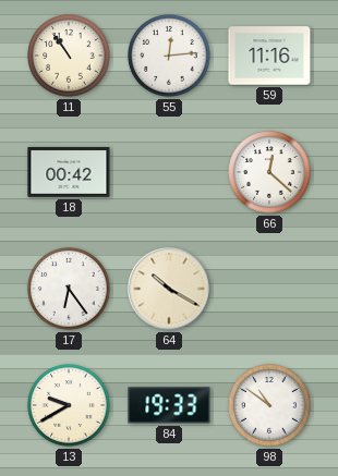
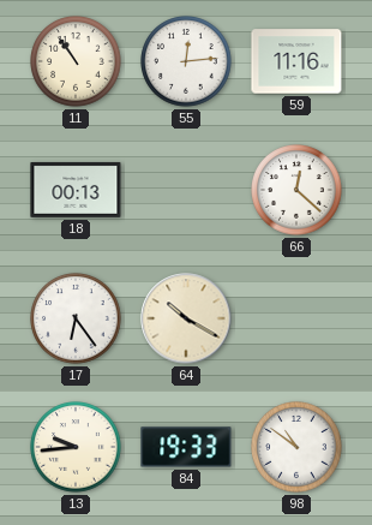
18: 00:42 -> 00:13 (76, 190)
13: 9:40 -> 9:44 (76, 447)
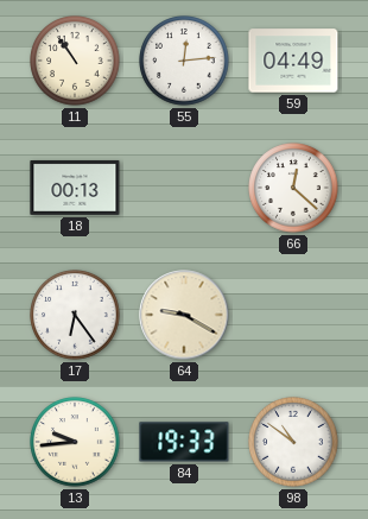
59: 11:16 -> 04:49 (293, 61)
64: 10:20 -> 9:20 (184, 315)
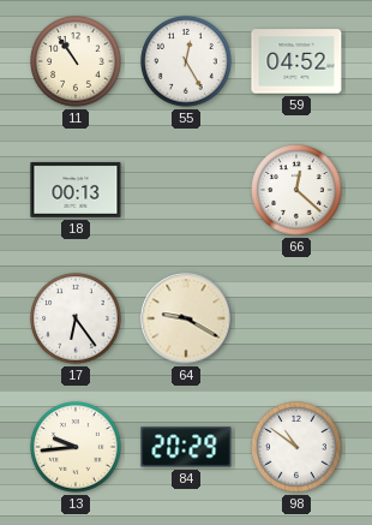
55: 12:14 -> 12:25 (186, 61)
59: 04:49 -> 04:52 (296, 61)
84: 19:33 -> 20:29 (186, 447)
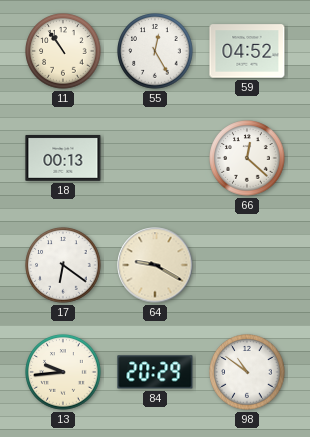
17: 6:24 -> 6:21 (63, 265)
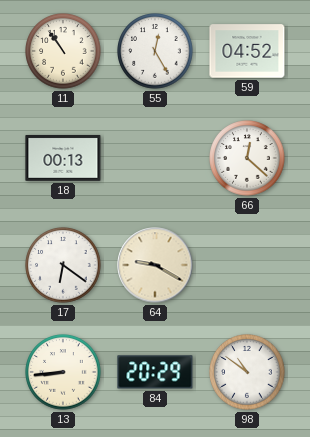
13: 9:44 -> 8:44 (63, 372)
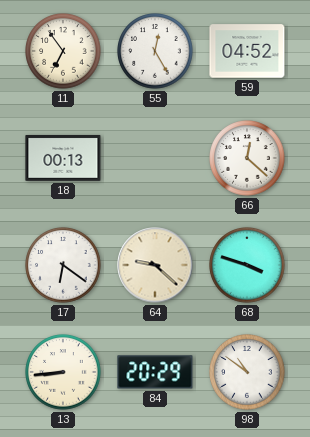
11: 10:54 -> 6:54 (63, 51)
64: 9:20 -> 9:22 (155, 265)
68: none -> 3:48 (247, 265)
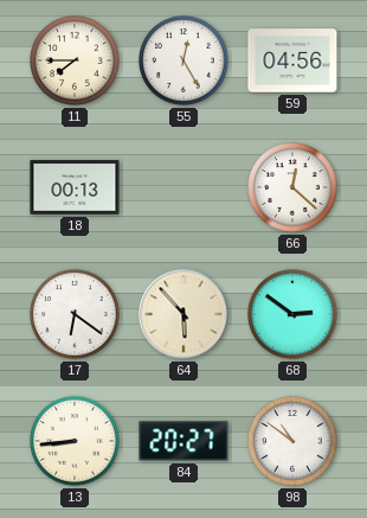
11: 6:54 -> 7:45 (75, 60)
59: 04:52 -> 04:56 (292, 60)
64: 9:22 -> 5:53 (183, 314)
68: 3:48 -> 2:51 (292, 314)
84: 20:29 -> 20:27 (183, 441)
